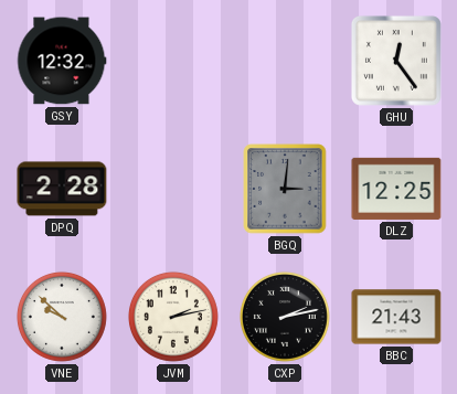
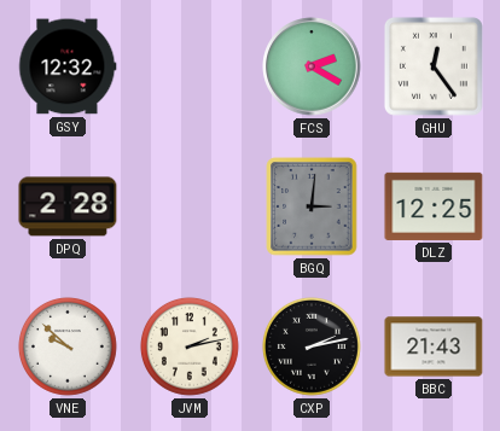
FCS: none -> 2:20 (312, 66)
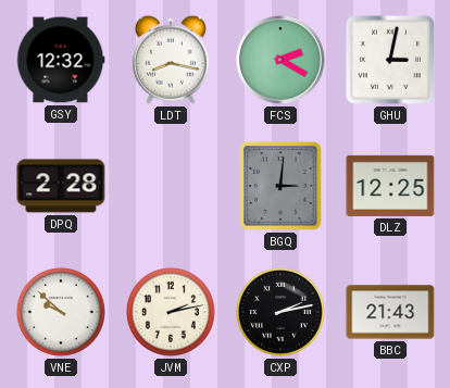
LDT: none -> 8:17 (171, 60)
GHU: 12:24 -> 3:02 (390, 60)
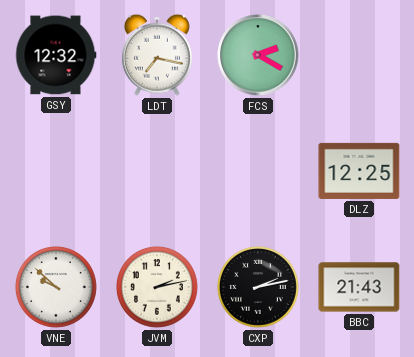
LDT: 8:17 -> 7:17 (157, 55)
GHU: 3:02 -> none (390, 60)
DPQ: 2:28 -> none (61, 186)
BGQ: 3:01 -> none (280, 186)
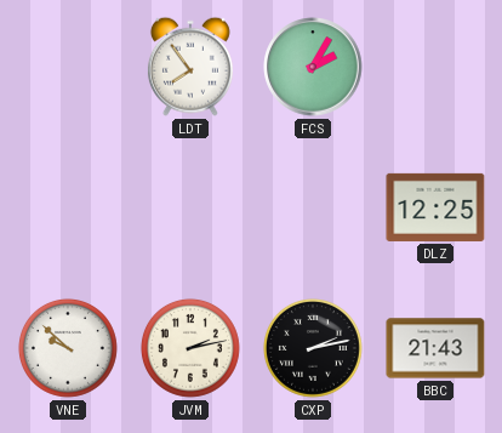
GSY: 12:32 -> none (56, 55)
LDT: 7:17 -> 7:54 (190, 67)
FCS: 2:20 -> 2:05 (313, 67)
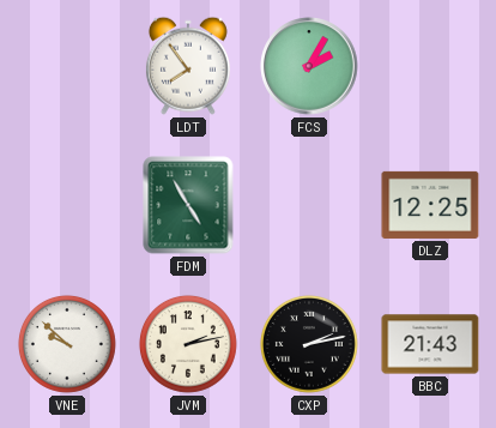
FDM: none -> 4:55 (188, 205)
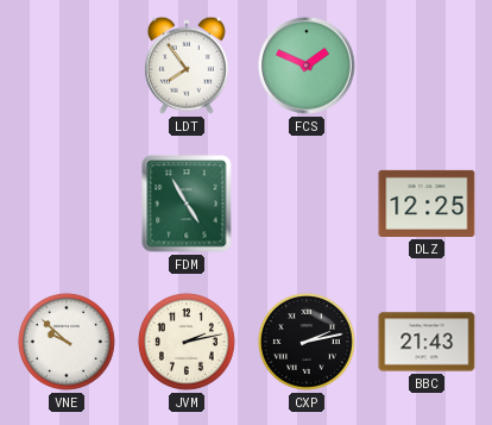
FCS: 2:05 -> 1:49 (307, 65)
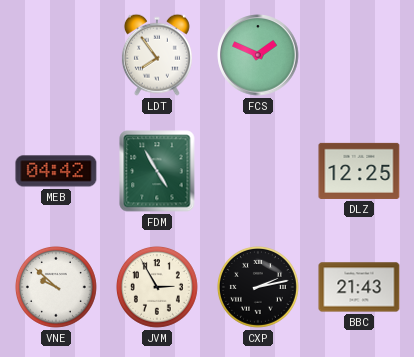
MEB: none -> 04:42 (56, 171)
JVM: 2:13 -> 2:55 (157, 287)
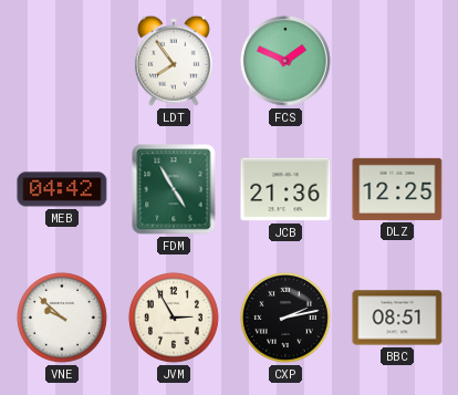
JCB: none -> 21:36 (285, 189)
BBC: 21:43 -> 08:51 (397, 318)
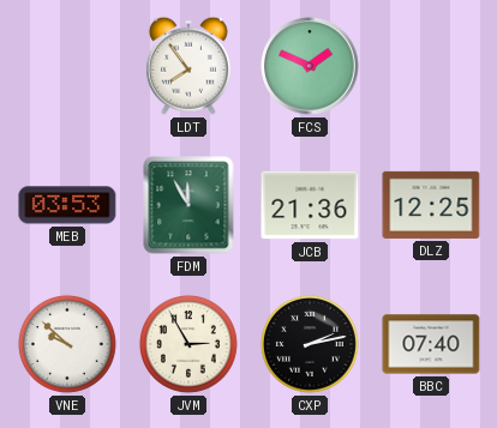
MEB: 04:42 -> 03:53 (67, 205)
FDM: 4:55 -> 11:55 (188, 205)
BBC: 08:51 -> 07:40 (431, 344)
